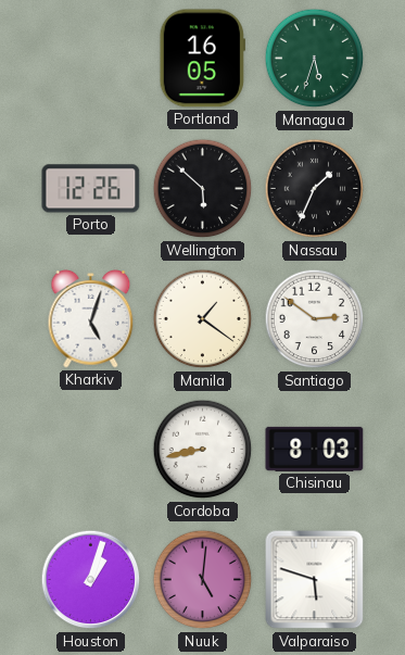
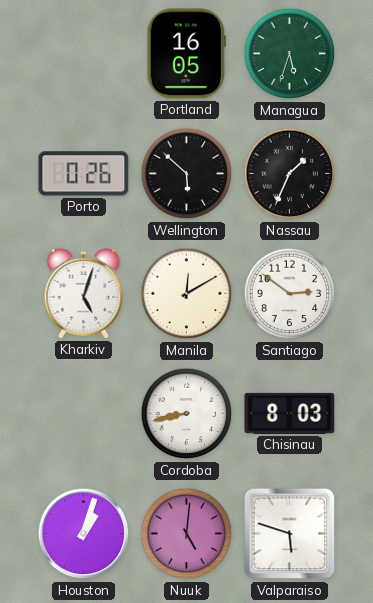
Porto: 12:26 -> 0:26 (84, 174)
Manila: 1:21 -> 12:10 (187, 294)
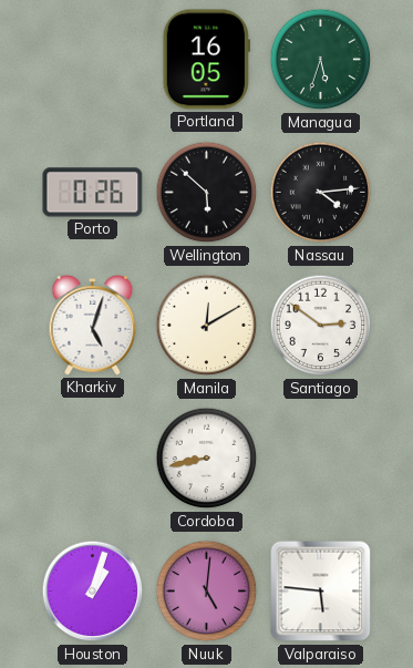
Nassau: 1:34 -> 4:14 (321, 193)
Chisinau: 8:03 -> none (290, 413)
Valparaiso: 5:48 -> 5:46 (321, 592)
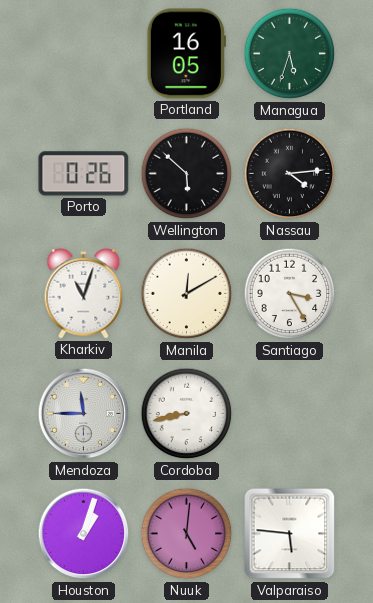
Kharkiv: 5:03 -> 11:03 (84, 294)
Santiago: 2:51 -> 3:25 (290, 294)
Mendoza: none -> 11:45 (84, 414)
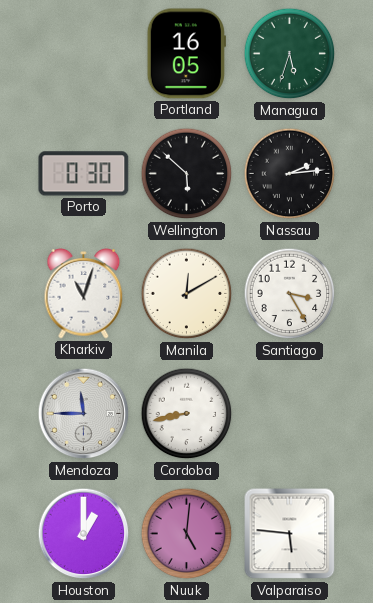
Porto: 0:26 -> 0:30 (84, 174)
Nassau: 4:14 -> 2:14 (290, 174)
Houston: 1:03 -> 1:00 (84, 534)
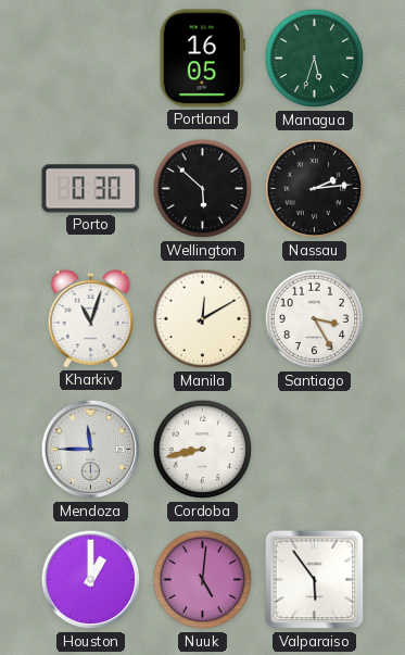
Valparaiso: 5:46 -> 5:54 (315, 580)
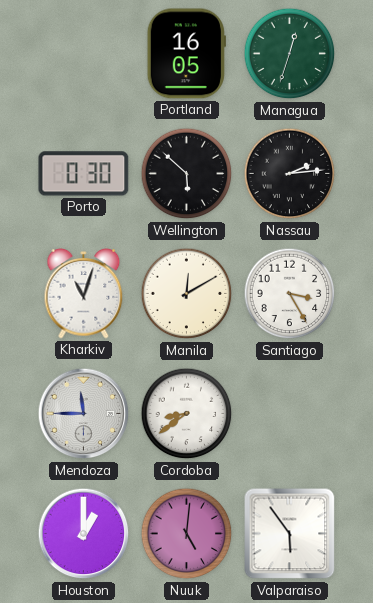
Managua: 5:33 -> 12:33 (290, 54)
Cordoba: 8:43 -> 8:39 (187, 414)
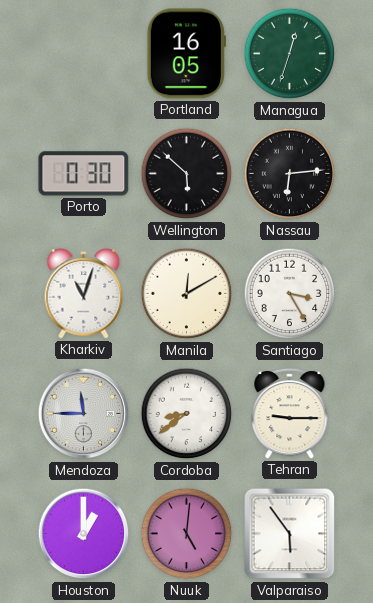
Nassau: 2:14 -> 6:14 (290, 174)
Tehran: none -> 9:15 (290, 414)
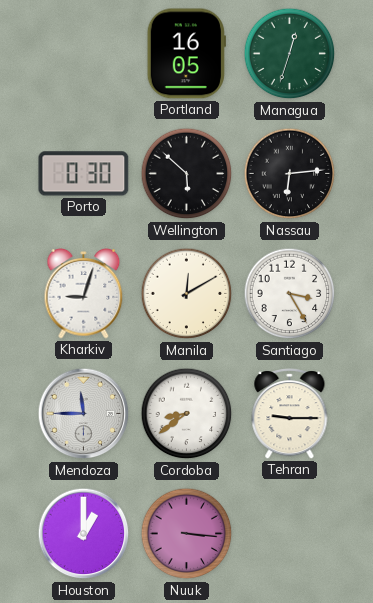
Kharkiv: 11:03 -> 9:03 (84, 294)
Nuuk: 5:01 -> 3:16 (187, 534)
Valparaiso: 5:54 -> none (290, 534)
